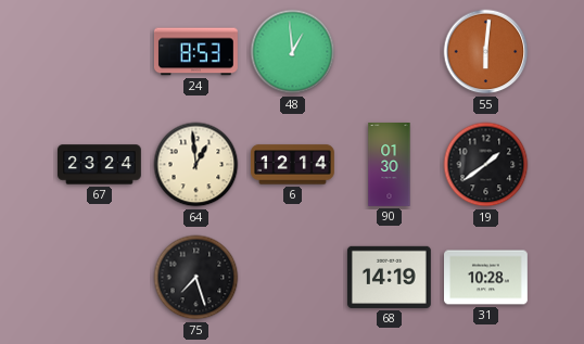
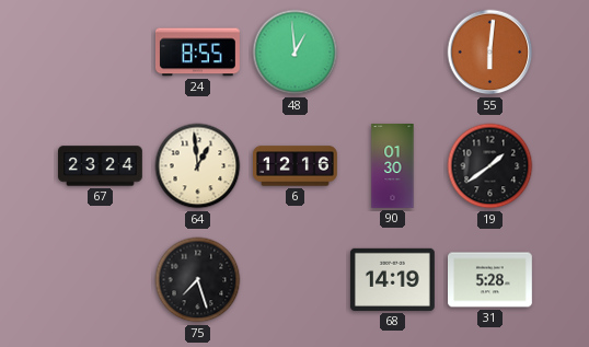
24: 8:53 -> 8:55 (197, 53)
6: 12:14 -> 12:16 (296, 166)
31: 10:28 -> 5:28 (490, 280)
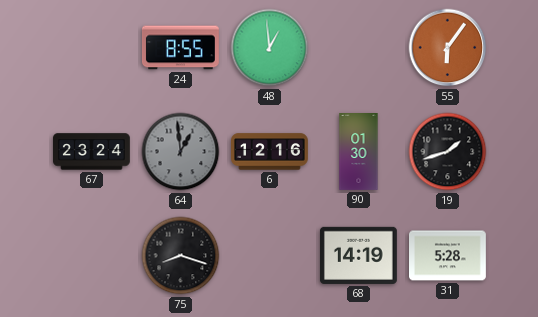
55: 6:01 -> 6:06 (448, 48)
64 dial: cream -> grey (181, 152)
19: 1:39 -> 1:42 (448, 152)
75: 7:27 -> 8:18 (181, 256)
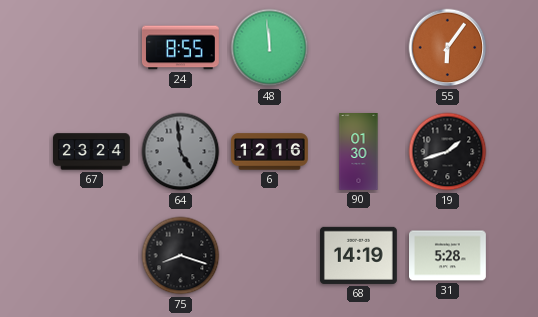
48: 12:59 -> 11:59 (270, 48)
64: 12:59 -> 4:59 (181, 152)
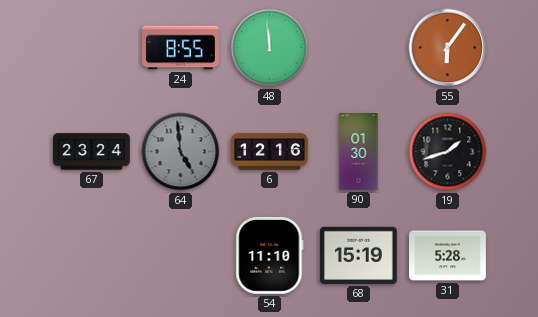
75: 8:18 -> none (181, 256)
54: none -> 11:10 (270, 255)
68: 14:19 -> 15:19 (358, 255)
